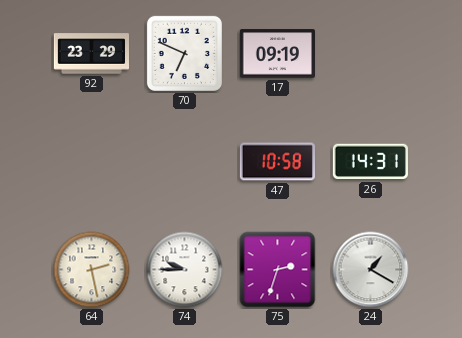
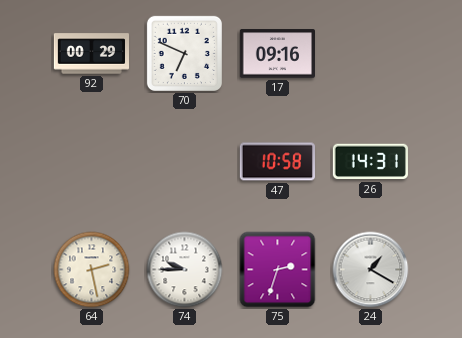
92: 23:29 -> 00:29 (91, 54)
17: 09:19 -> 09:16 (277, 54)
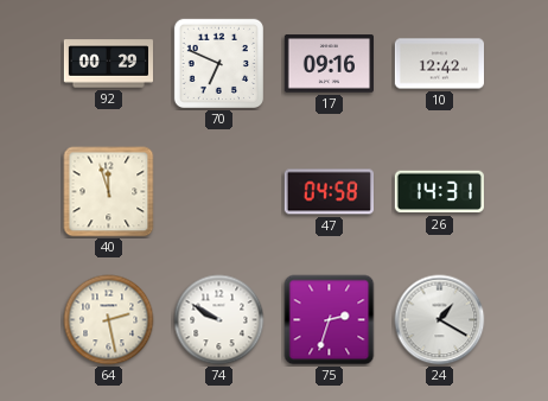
10: none -> 12:42 (439, 64)
40: none -> 11:57 (109, 192)
47: 10:58 -> 04:58 (329, 192)
74: 9:45 -> 9:50 (219, 320)
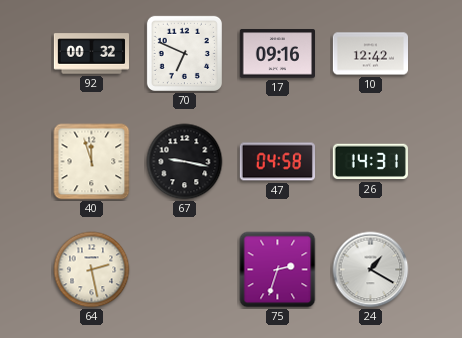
92: 00:29 -> 00:32 (91, 54)
67: none -> 9:17 (185, 162)
74: 9:50 -> none (219, 320)
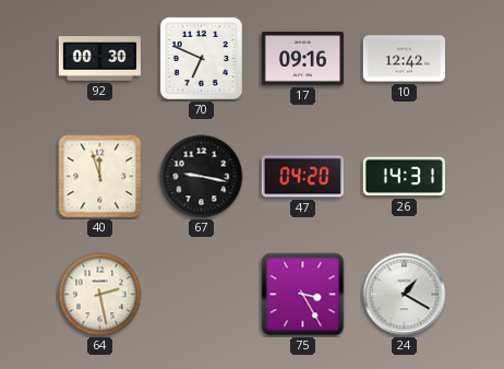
92: 00:32 -> 00:30 (99, 59)
47: 04:58 -> 04:20 (302, 177)
75: 2:33 -> 3:25 (303, 295)
